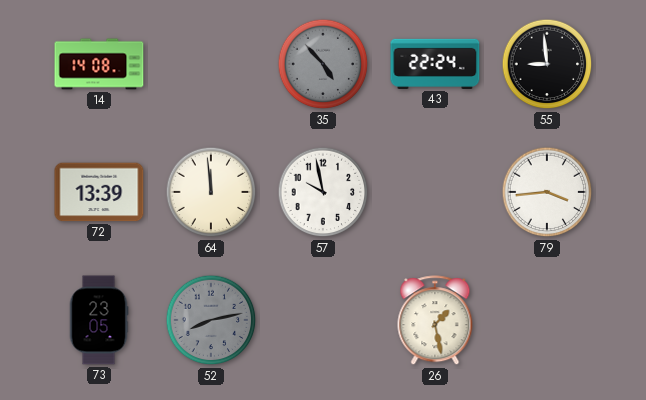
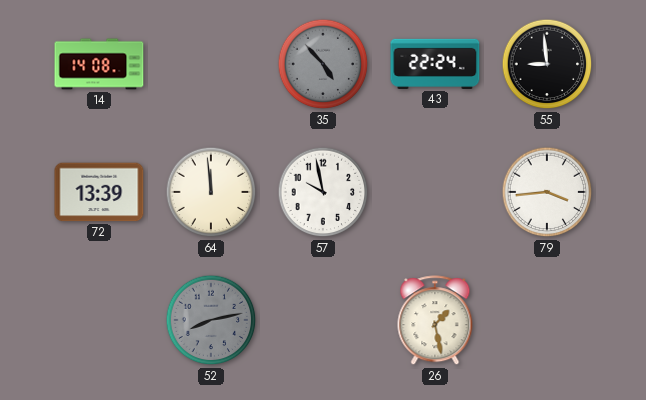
73: 23:05 -> none (99, 320)
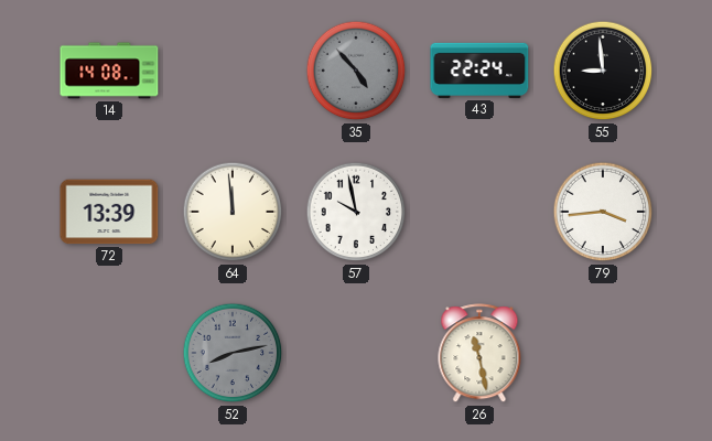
26: 1:28 -> 11:28 (479, 354)
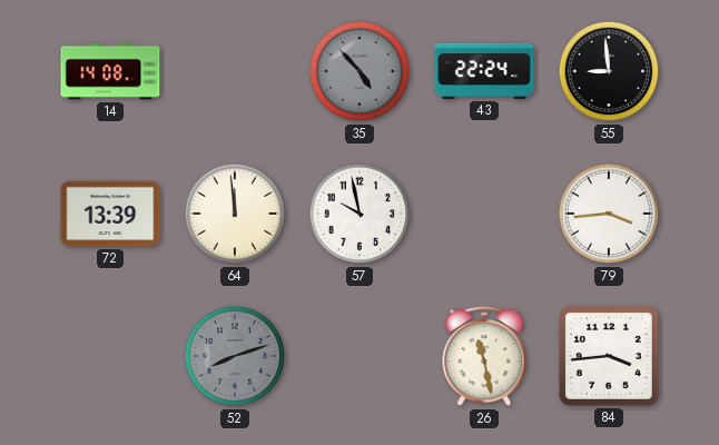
52: 8:13 -> 8:12 (235, 356)
84: none -> 3:44 (609, 356)
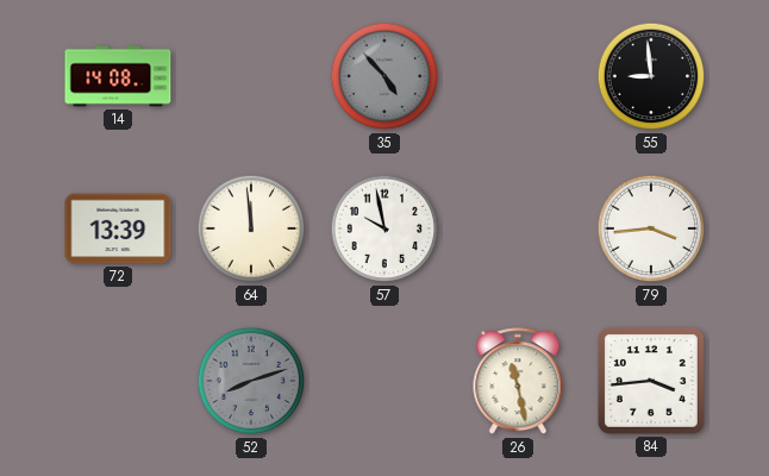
43: 22:24 -> none (484, 71)
